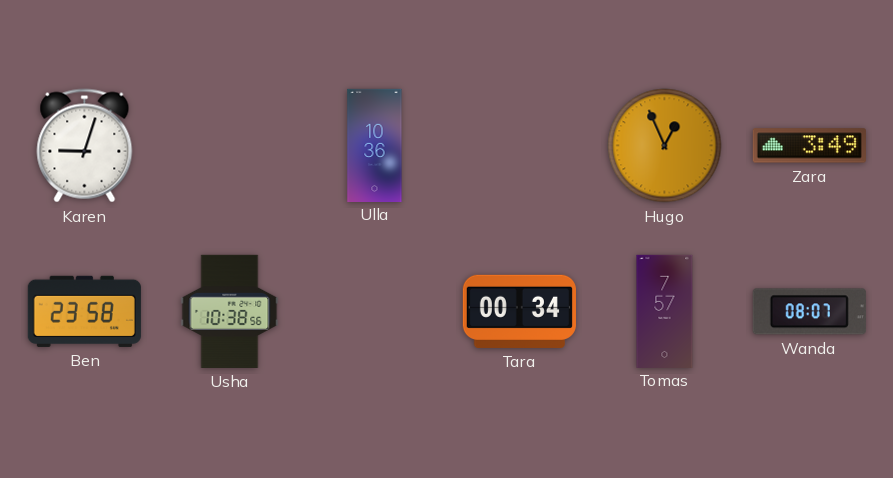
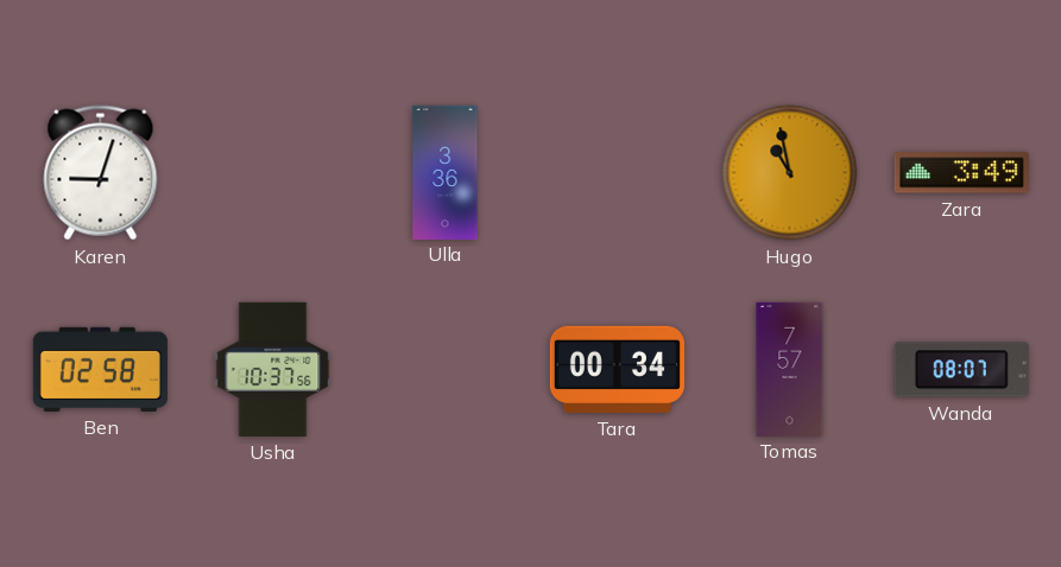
Ulla: 10:36 -> 3:36 (446, 172)
Hugo: 12:56 -> 10:58 (790, 173)
Ben: 23:58 -> 02:58 (100, 369)
Usha: 10:38 -> 10:37 (273, 369)
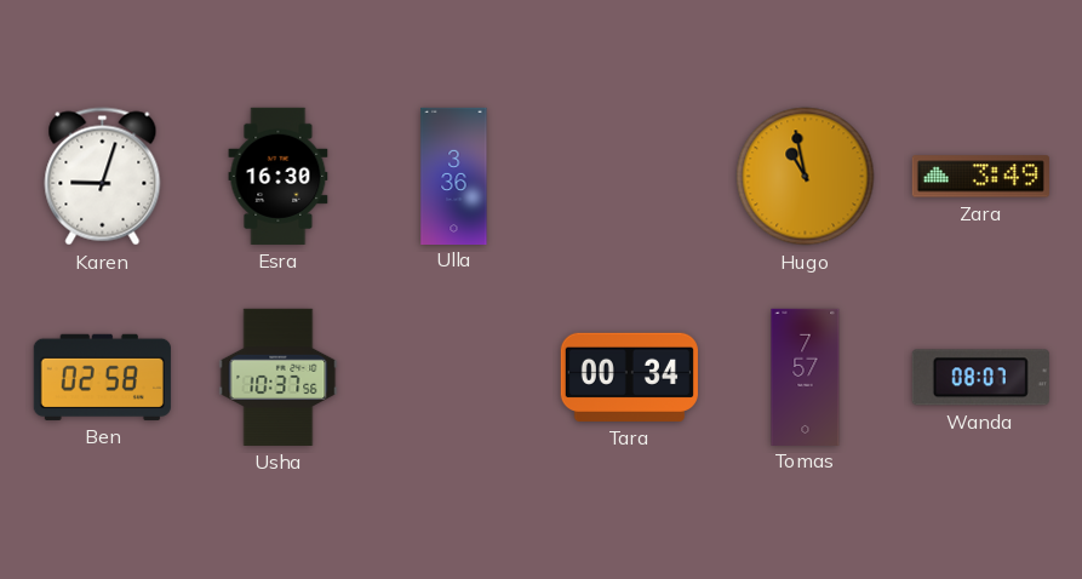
Esra: none -> 16:30 (279, 176)
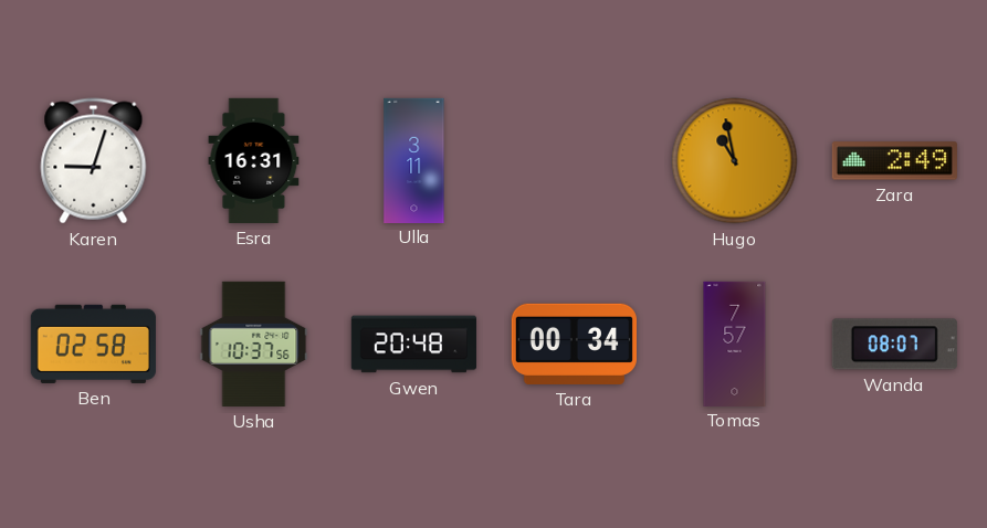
Esra: 16:30 -> 16:31 (254, 160)
Ulla: 3:36 -> 3:11 (414, 160)
Zara: 3:49 -> 2:49 (894, 161)
Gwen: none -> 20:48 (413, 345)
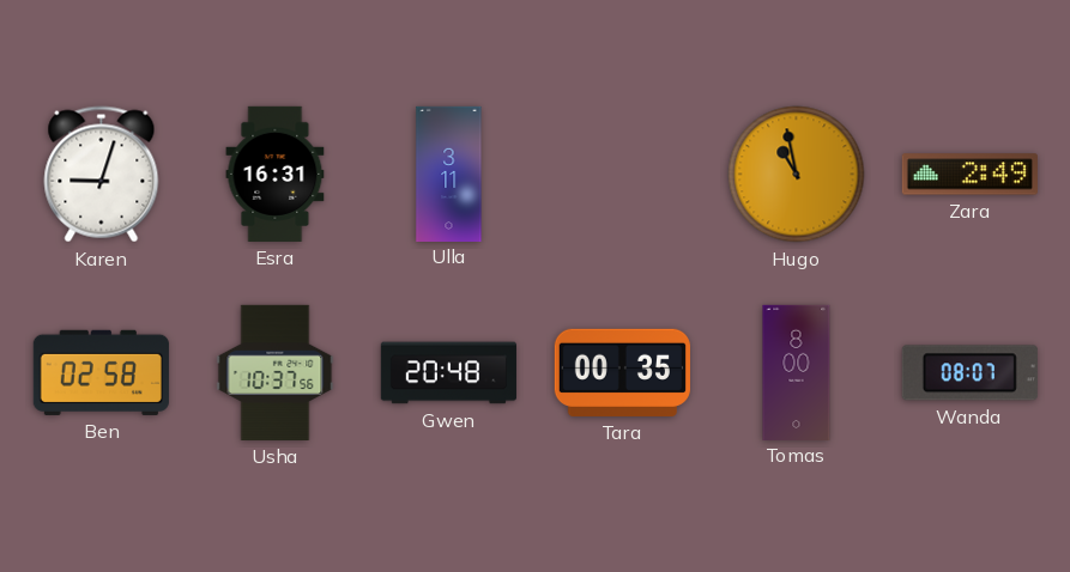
Tara: 00:34 -> 00:35 (622, 372)
Tomas: 7:57 -> 8:00 (797, 372)
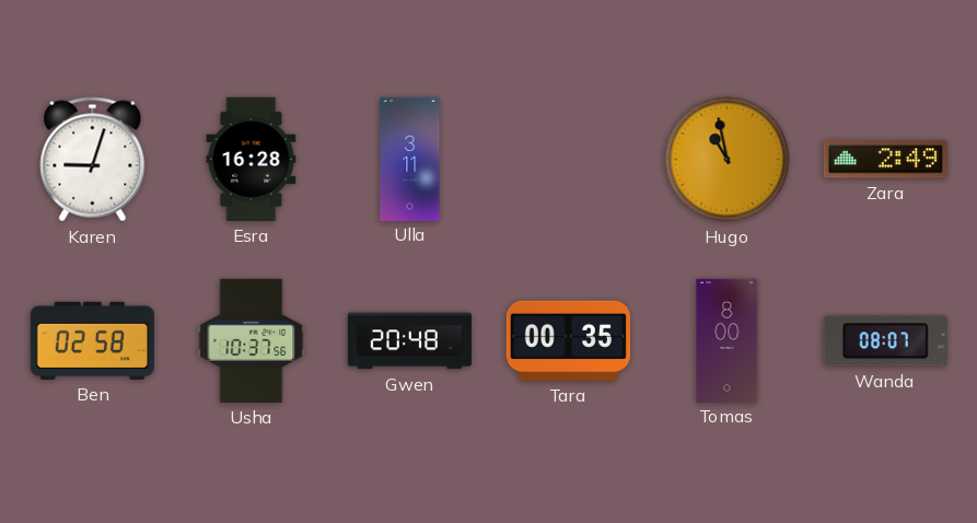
Esra: 16:31 -> 16:28 (252, 159)
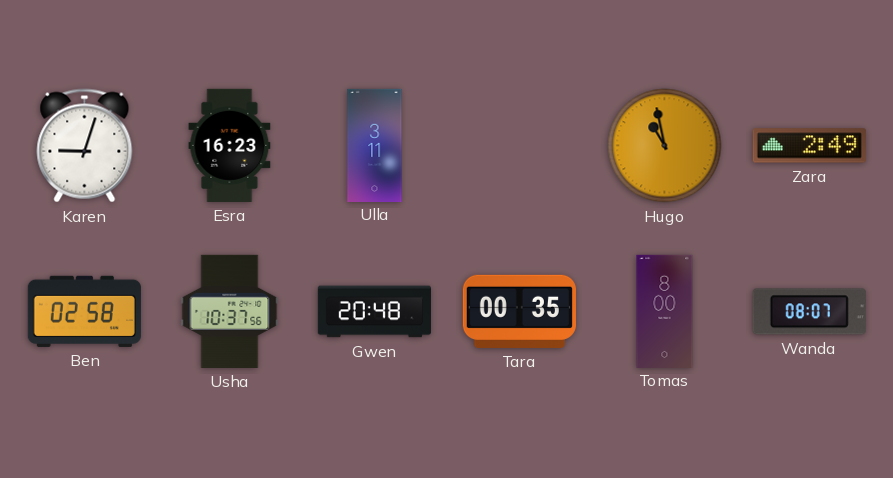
Esra: 16:28 -> 16:23 (230, 145)
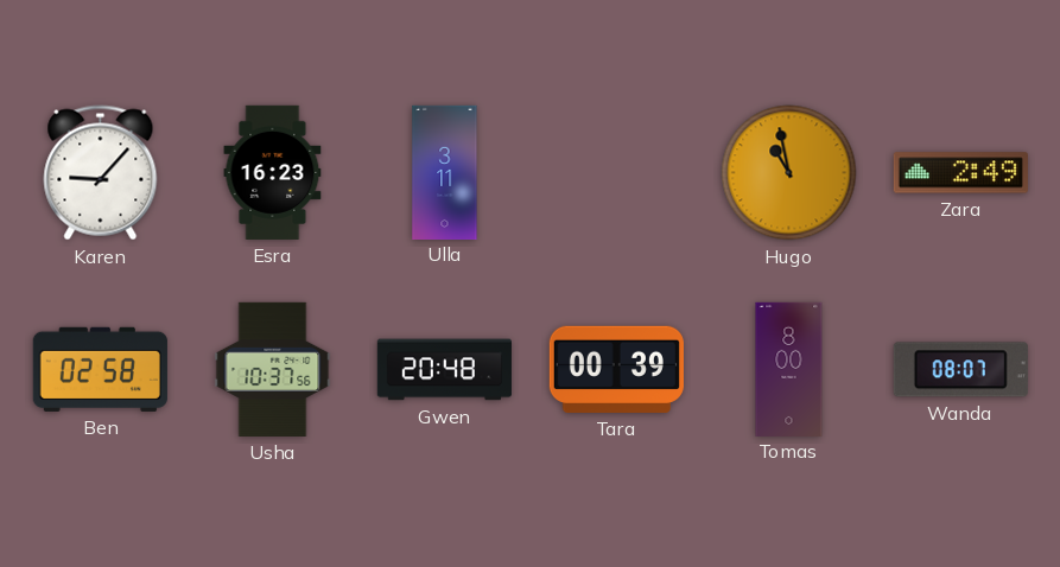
Karen: 9:03 -> 9:07 (101, 173)
Tara: 00:35 -> 00:39 (616, 369)
